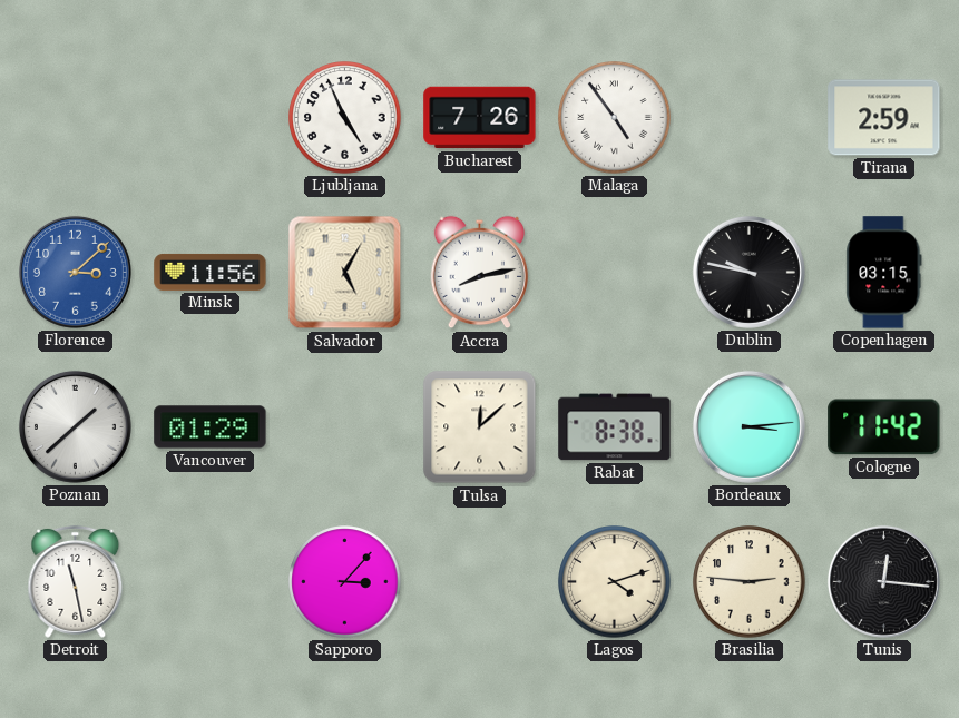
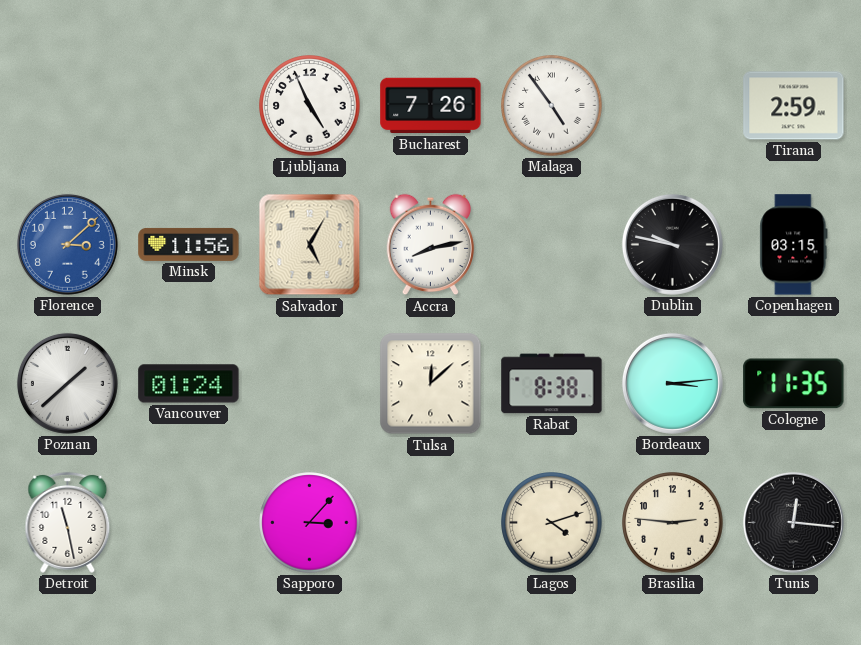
Vancouver: 01:29 -> 01:24 (189, 384)
Cologne: 11:42 -> 11:35 (794, 384)
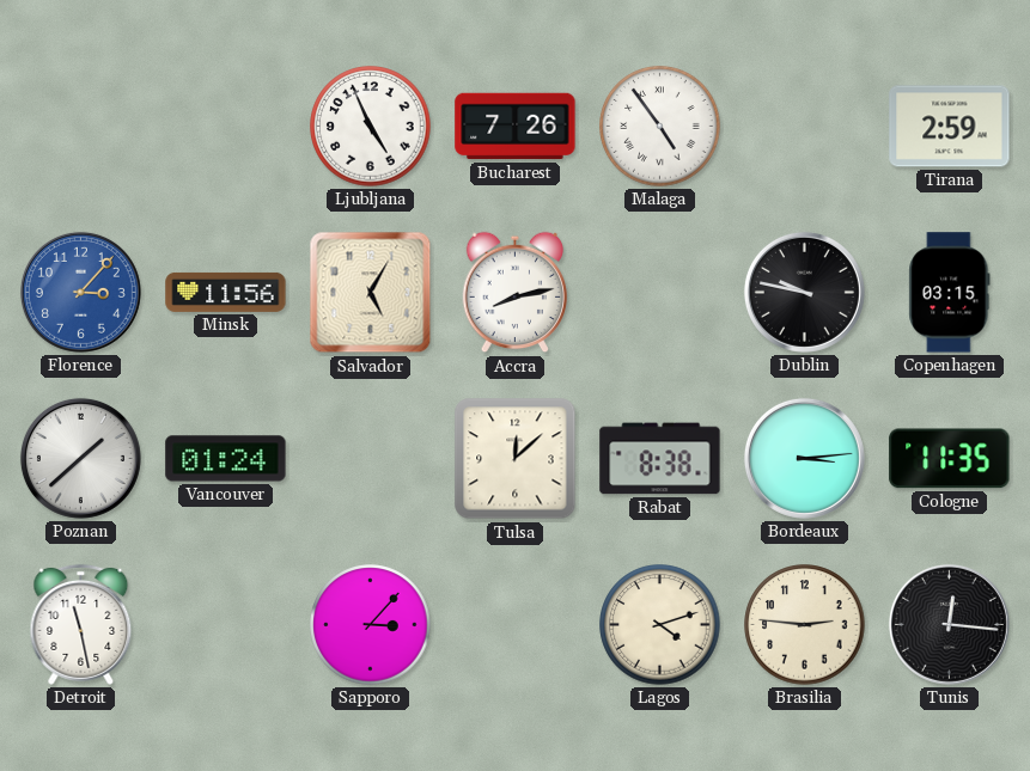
Florence: 3:08 -> 3:07 (80, 292)
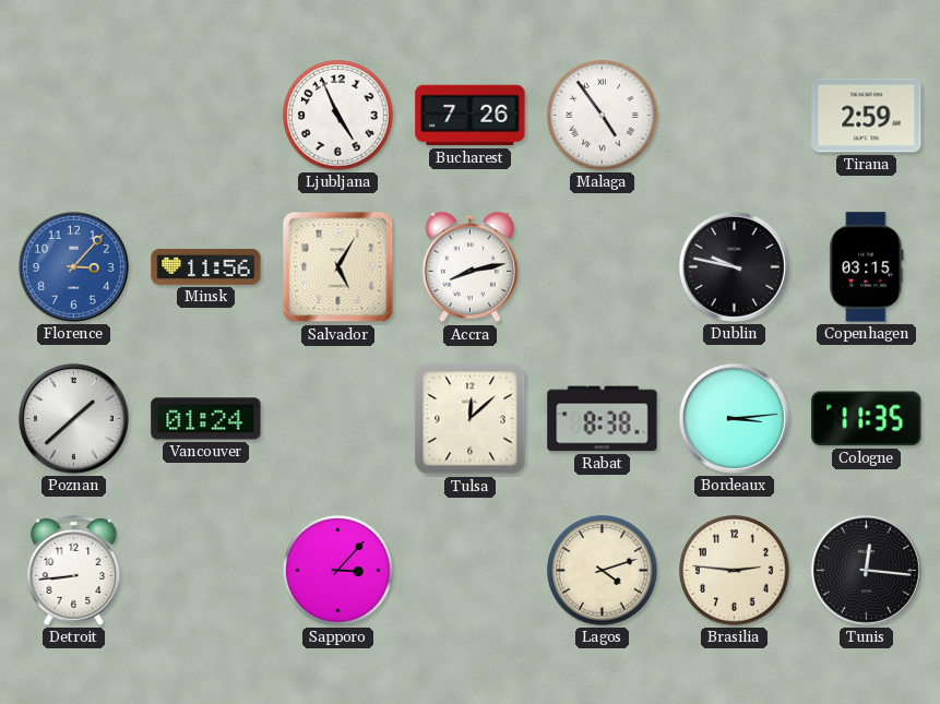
Detroit: 11:28 -> 8:44 (74, 570)
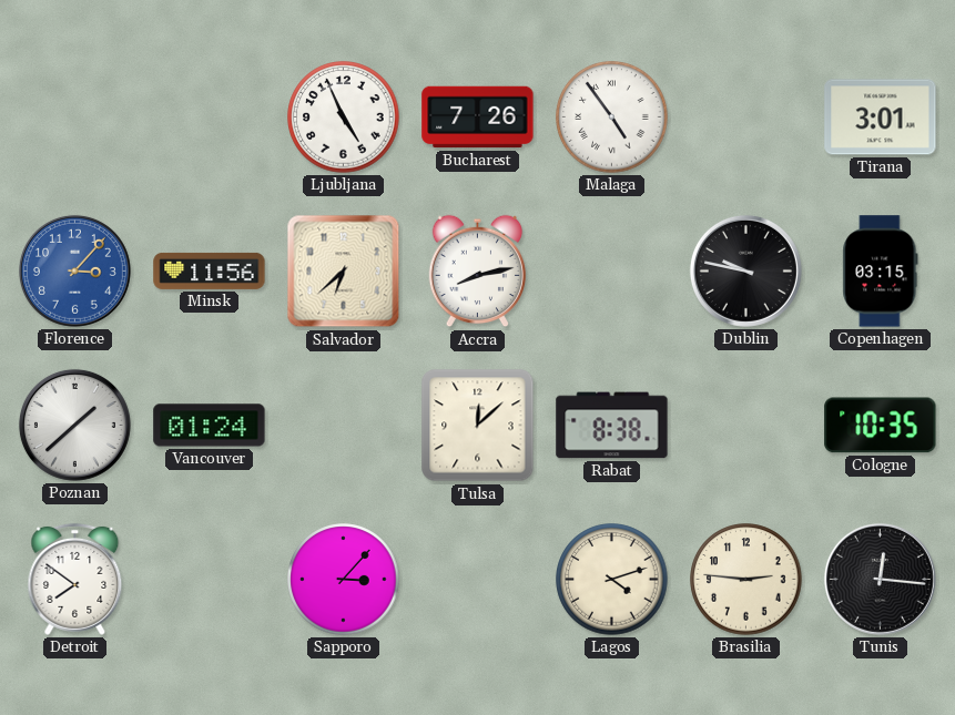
Tirana: 2:59 -> 3:01 (881, 118)
Salvador: 5:05 -> 6:38 (344, 272)
Bordeaux: 3:14 -> none (734, 418)
Cologne: 11:35 -> 10:35 (881, 426)
Detroit: 8:44 -> 7:51 (75, 579)
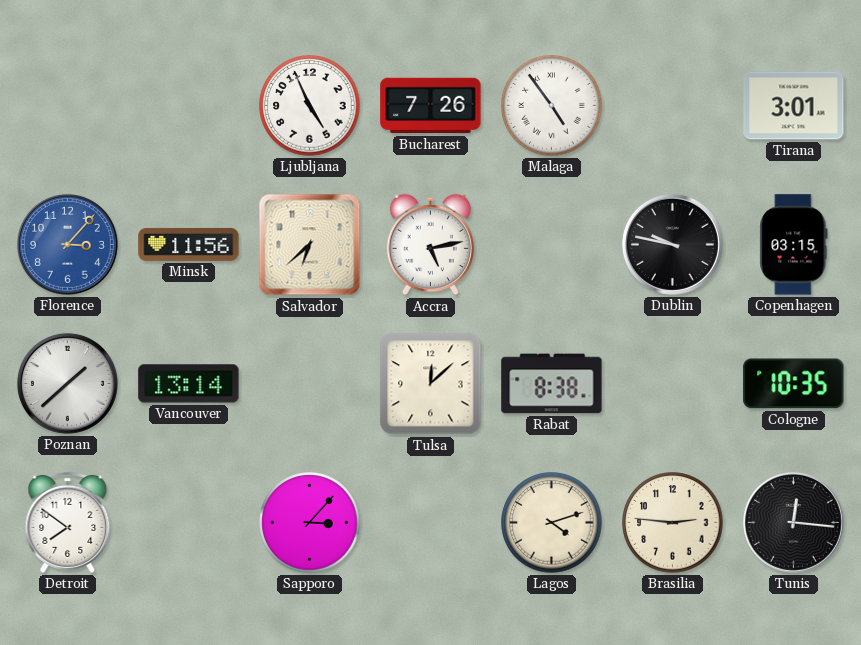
Accra: 8:13 -> 5:13 (431, 245)
Vancouver: 01:24 -> 13:14 (189, 384)
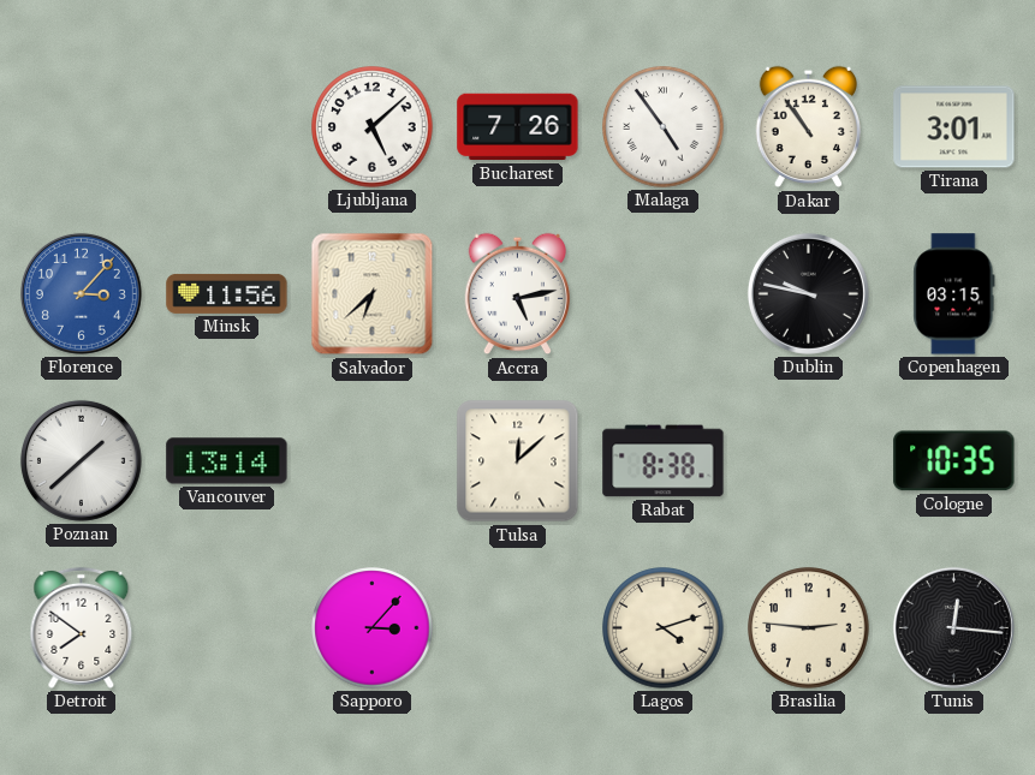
Ljubljana: 4:56 -> 5:08 (373, 127)
Dakar: none -> 10:54 (809, 127)
